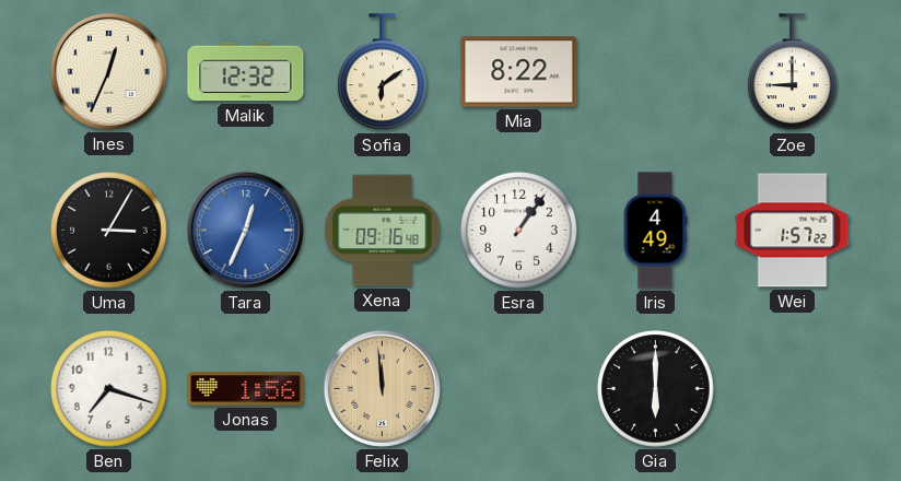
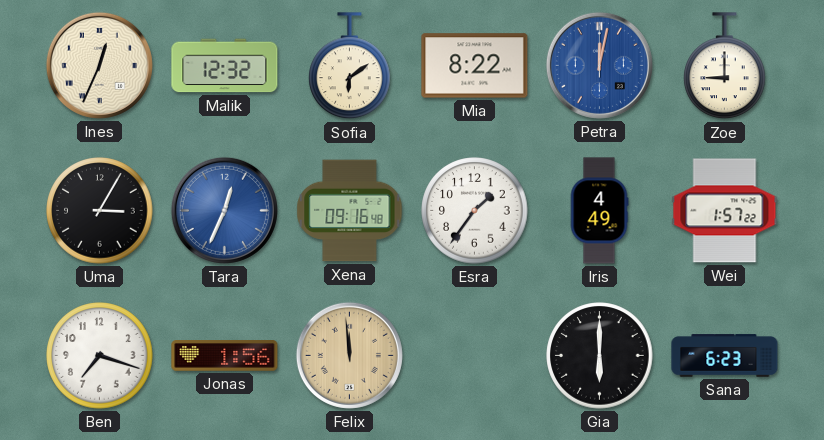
Petra: none -> 12:02 (599, 65)
Esra: 1:06 -> 1:36 (475, 211)
Sana: none -> 6:23 (725, 356)
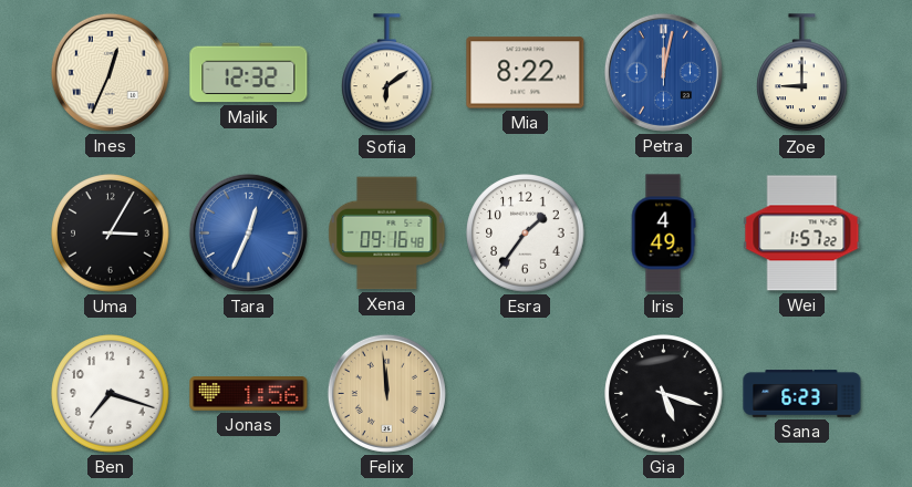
Gia: 6:00 -> 5:18 (664, 394)
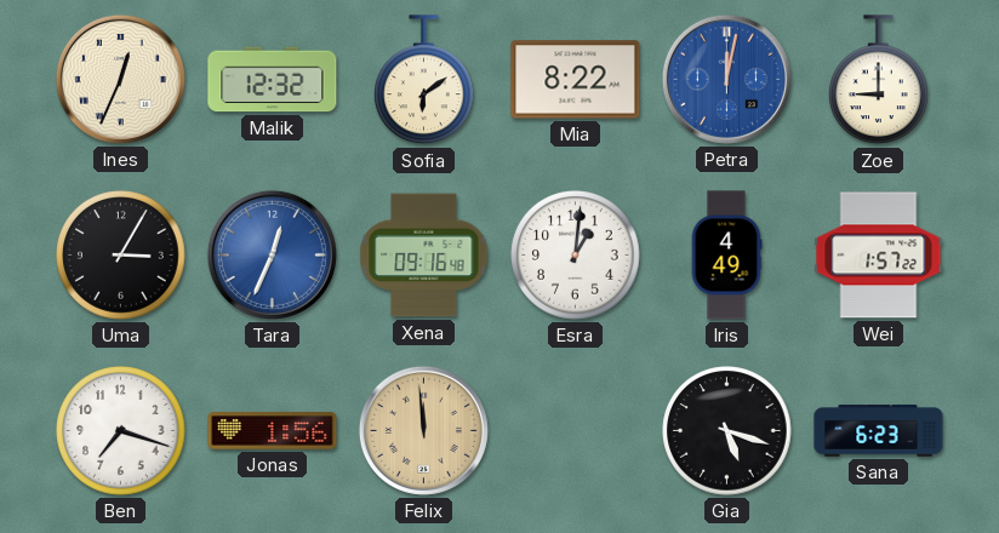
Esra: 1:36 -> 1:01 (576, 256)
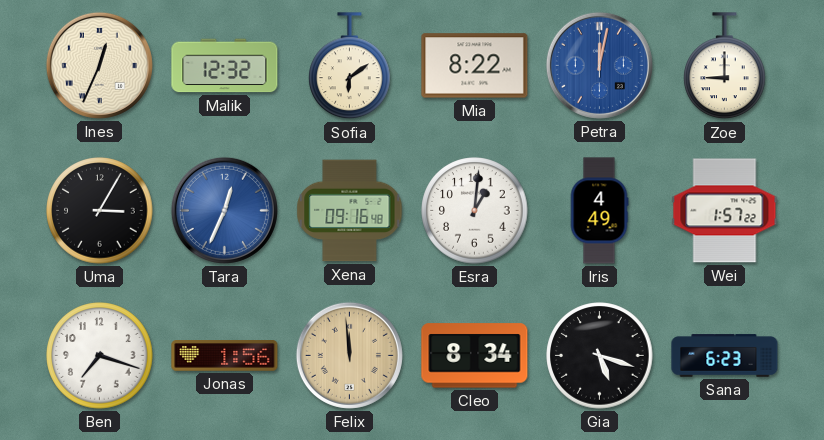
Cleo: none -> 8:34 (475, 356)
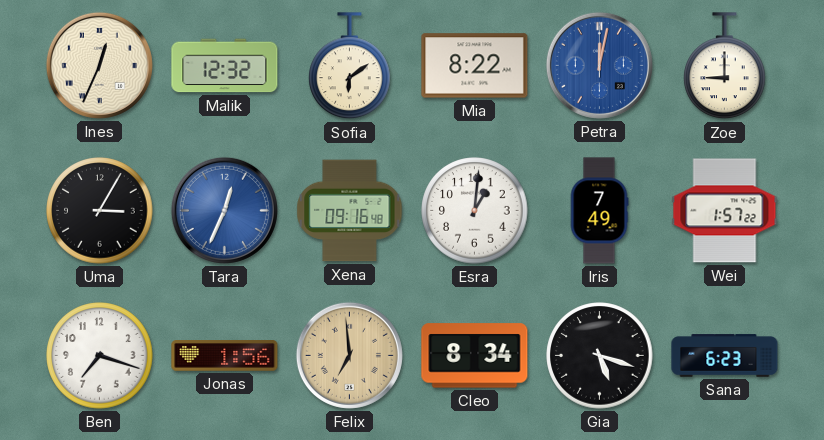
Iris: 4:49 -> 7:49 (599, 211)
Felix: 11:59 -> 6:59 (349, 355)
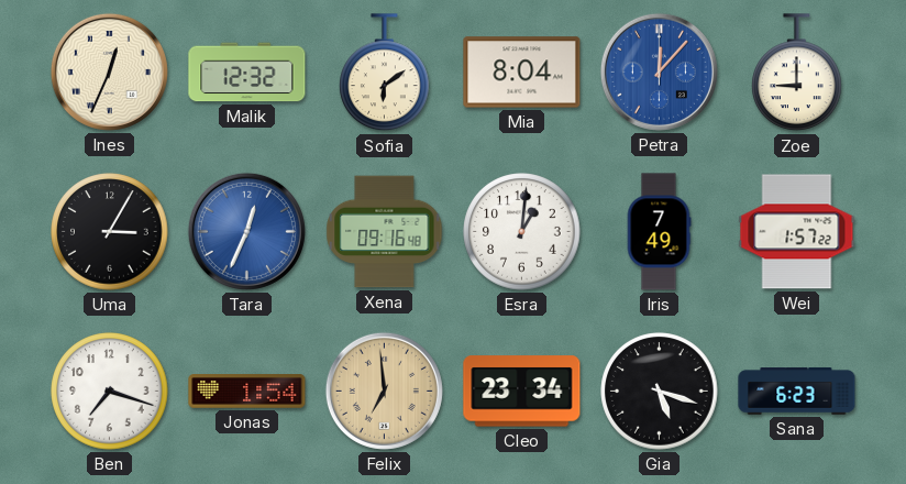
Mia: 8:22 -> 8:04 (522, 73)
Petra: 12:02 -> 12:07 (659, 71)
Jonas: 1:56 -> 1:54 (247, 392)
Cleo: 8:34 -> 23:34 (522, 392)
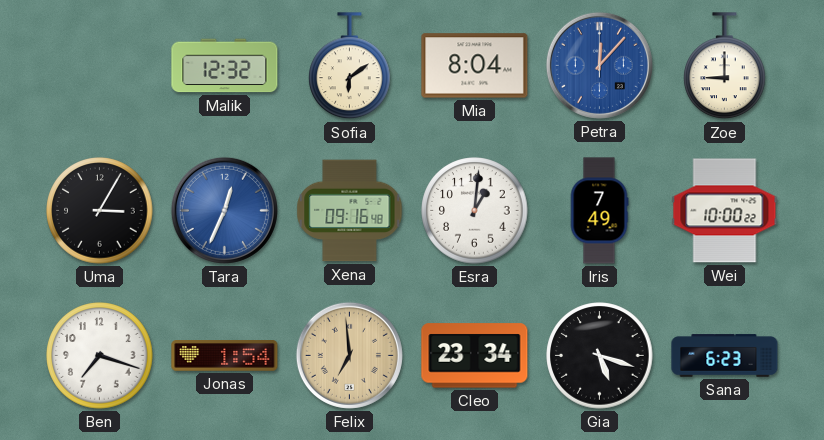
Ines: 12:34 -> none (109, 71)
Wei: 1:57 -> 10:00 (725, 211)
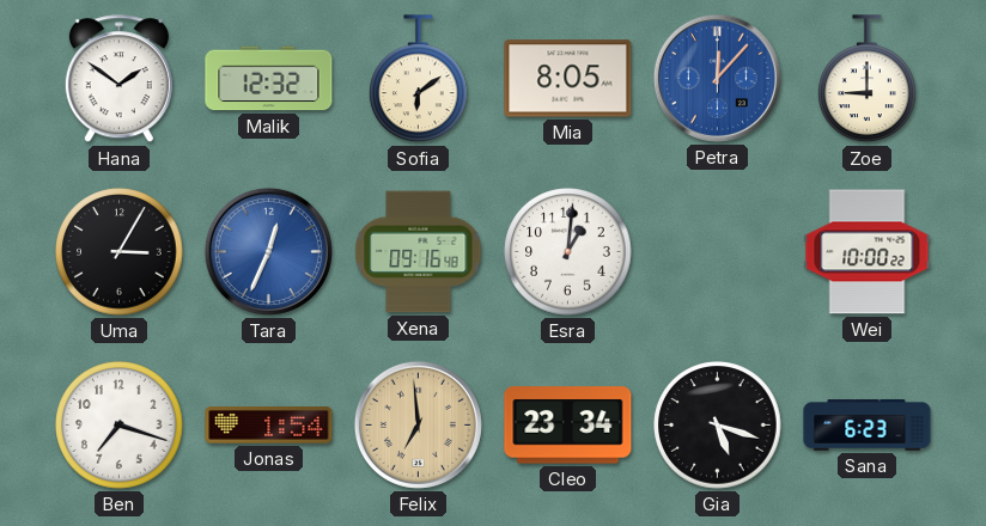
Hana: none -> 1:51 (118, 79)
Mia: 8:04 -> 8:05 (568, 79)
Iris: 7:49 -> none (599, 211)
